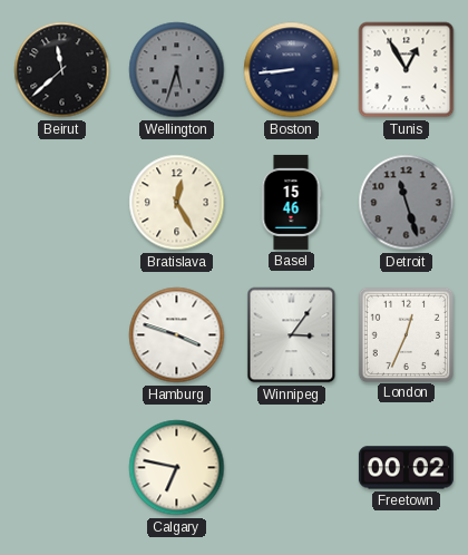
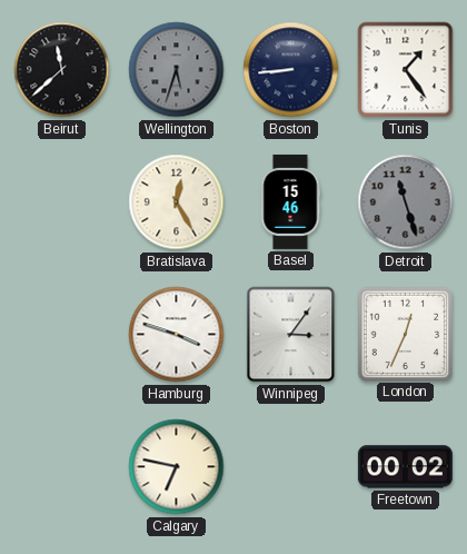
Tunis: 12:55 -> 1:24 (406, 70)
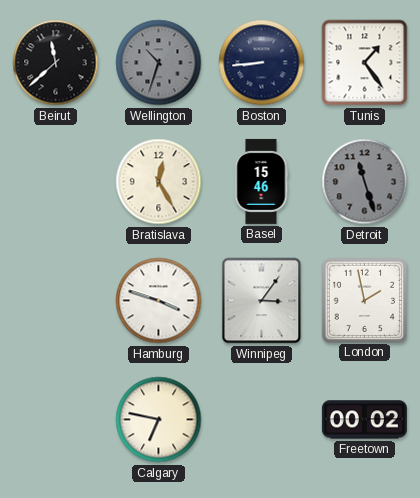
Wellington: 5:33 -> 10:33 (159, 63)
London: 12:34 -> 1:58 (364, 300)
